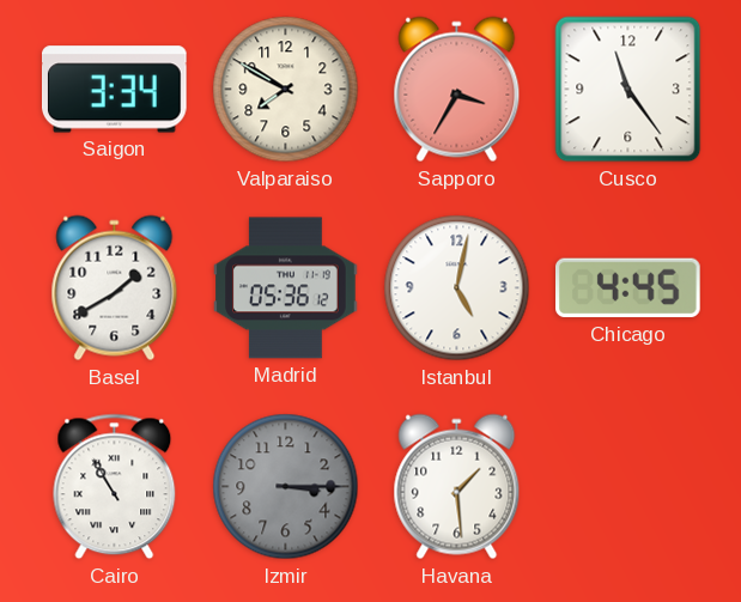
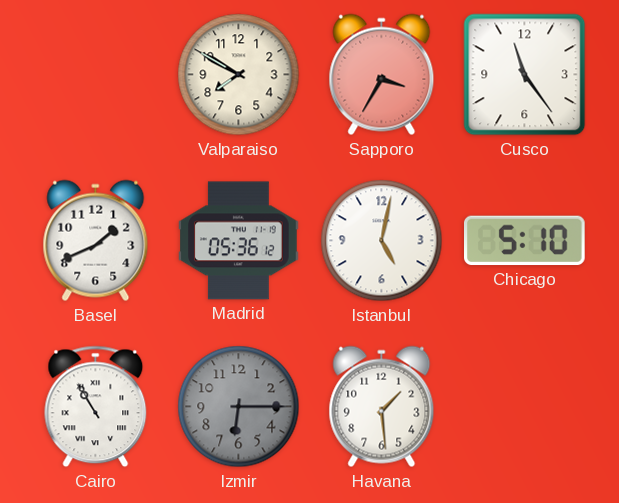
Saigon: 3:34 -> none (115, 90)
Basel: 1:40 -> 1:41 (96, 241)
Chicago: 4:45 -> 5:10 (525, 241)
Izmir: 3:15 -> 6:15 (239, 407)
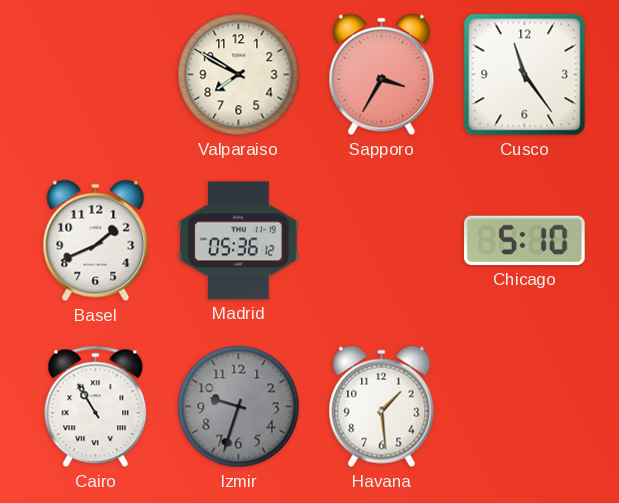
Istanbul: 5:02 -> none (382, 241)
Izmir: 6:15 -> 9:33 (239, 407)
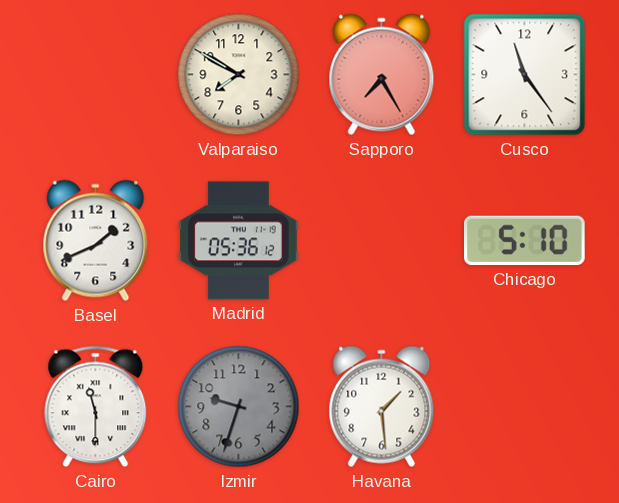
Sapporo: 3:35 -> 7:25 (382, 75)
Cairo: 10:55 -> 11:30 (96, 407)
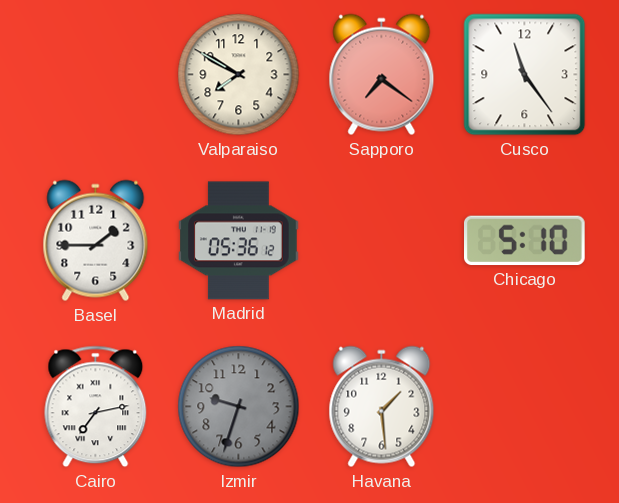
Sapporo: 7:25 -> 7:21 (382, 75)
Basel: 1:41 -> 1:45 (96, 241)
Cairo: 11:30 -> 7:13 (96, 407)
